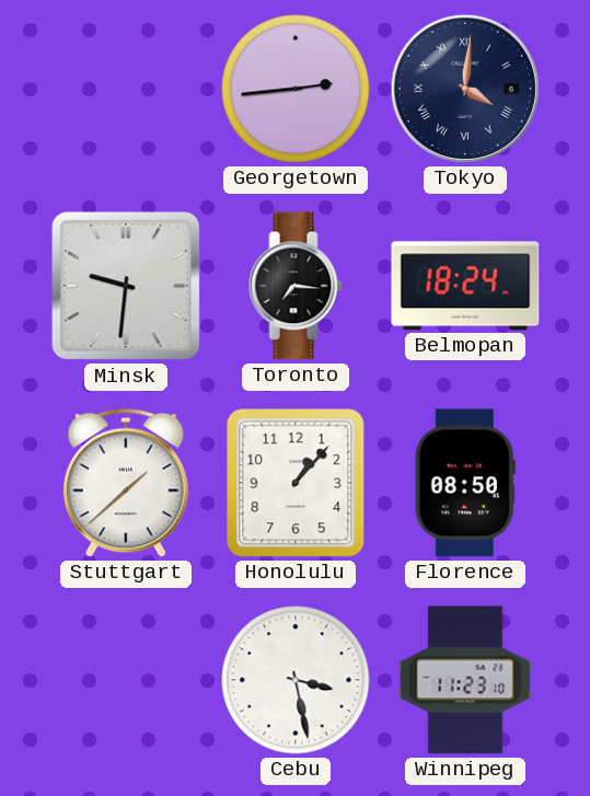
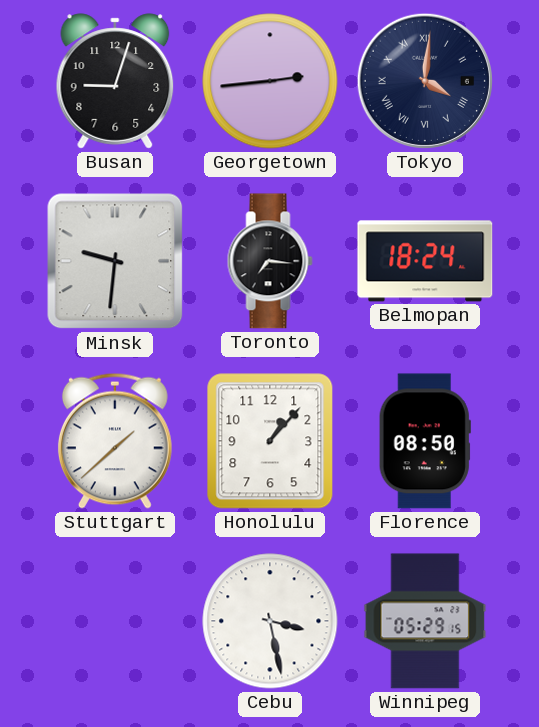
Busan: none -> 9:03 (115, 81)
Winnipeg: 11:23 -> 05:29 (425, 621)
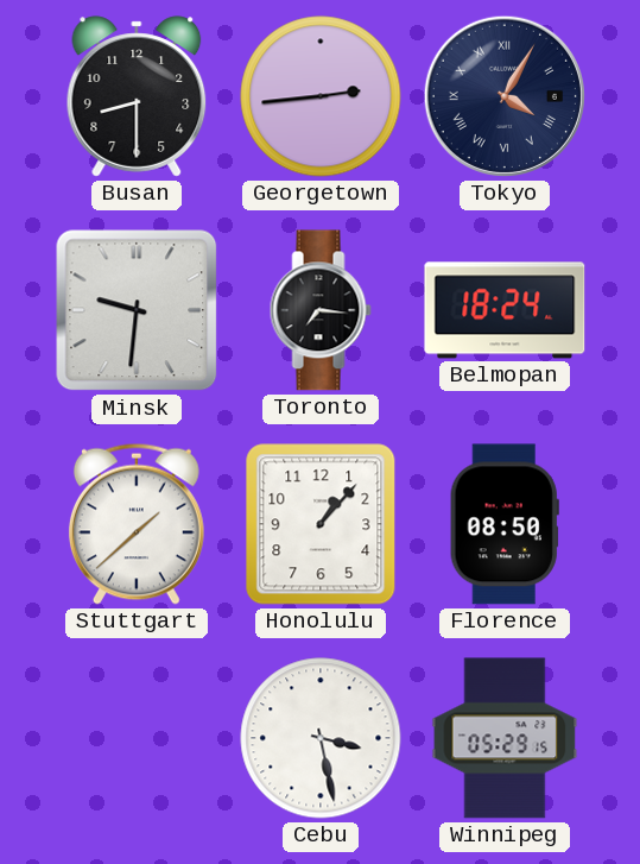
Busan: 9:03 -> 8:30 (137, 96)
Tokyo: 4:01 -> 4:05 (505, 96)
